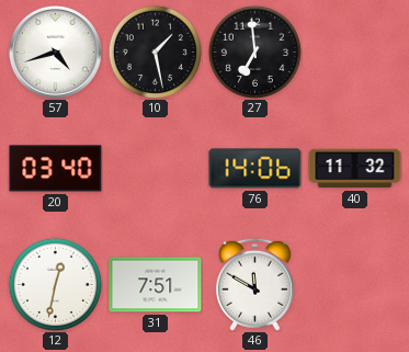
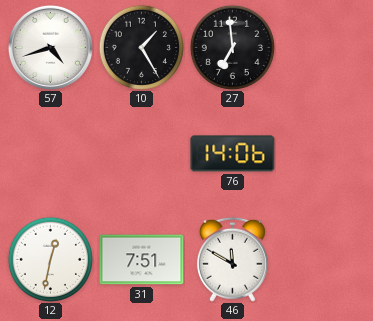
10: 1:28 -> 1:25 (141, 47)
20: 03:40 -> none (56, 169)
40: 11:32 -> none (355, 169)
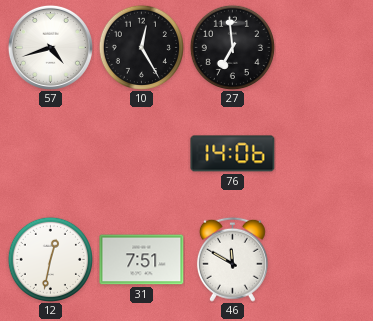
10: 1:25 -> 12:25 (141, 47)
